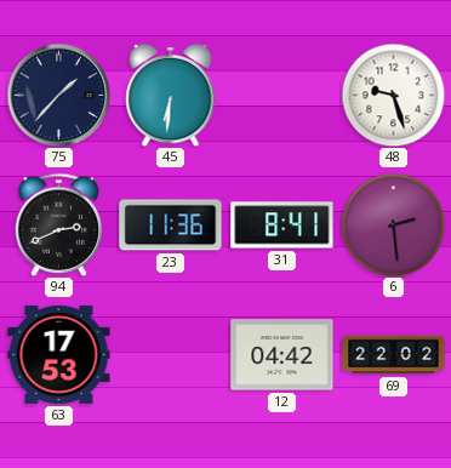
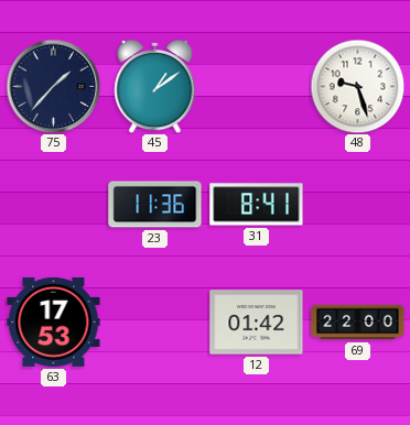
45: 6:31 -> 1:09 (155, 86)
94: 2:41 -> none (59, 224)
6: 2:29 -> none (393, 224)
12: 04:42 -> 01:42 (257, 323)
69: 22:02 -> 22:00 (358, 323)
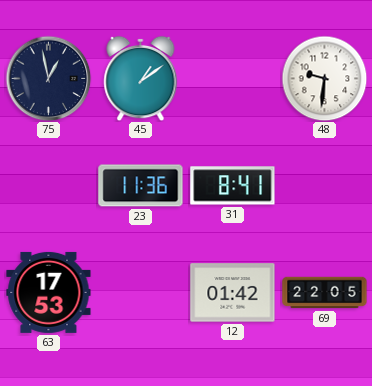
75: 1:37 -> 12:58 (48, 78)
48: 9:27 -> 9:31 (324, 78)
69: 22:00 -> 22:05 (325, 293)
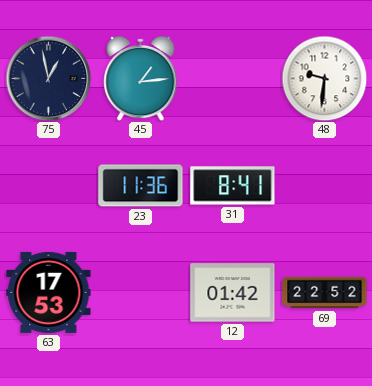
45: 1:09 -> 1:14 (141, 78)
69: 22:05 -> 22:52 (325, 293)
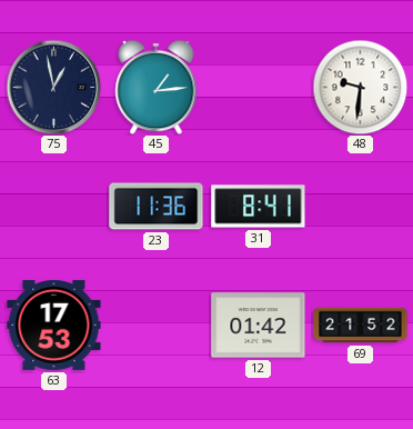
69: 22:52 -> 21:52 (361, 326)
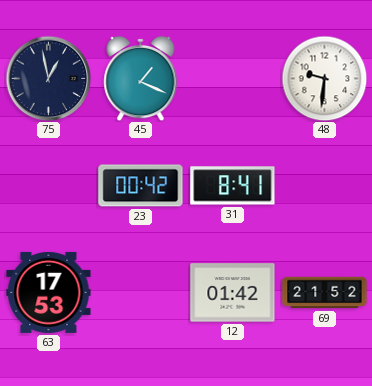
45: 1:14 -> 1:19 (141, 78)
23: 11:36 -> 00:42 (141, 186)
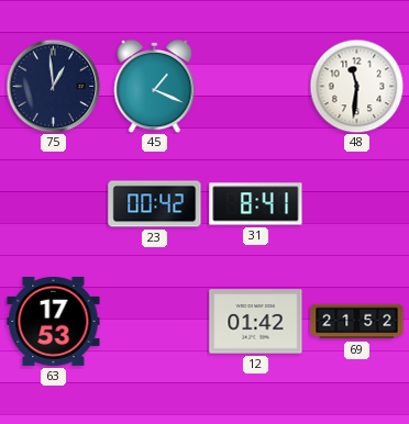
75: 12:58 -> 12:59 (53, 86)
48: 9:31 -> 11:31 (356, 86)
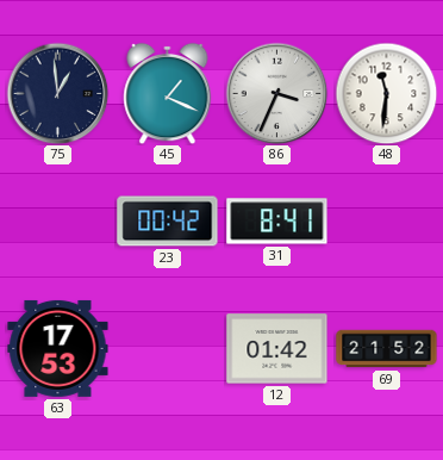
86: none -> 3:34 (276, 93)
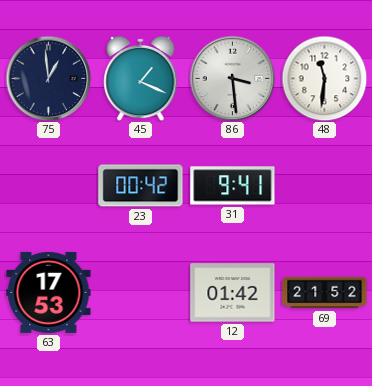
86: 3:34 -> 3:29 (232, 78)
31: 8:41 -> 9:41 (233, 186)
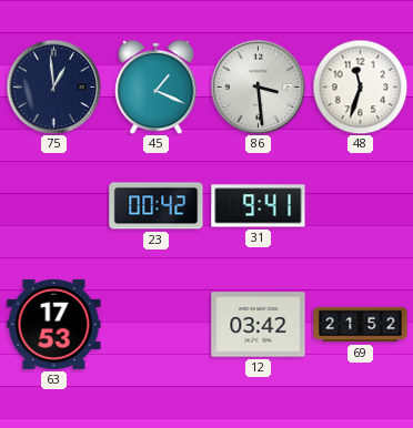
48: 11:31 -> 11:33 (360, 86)
12: 01:42 -> 03:42 (259, 325)
